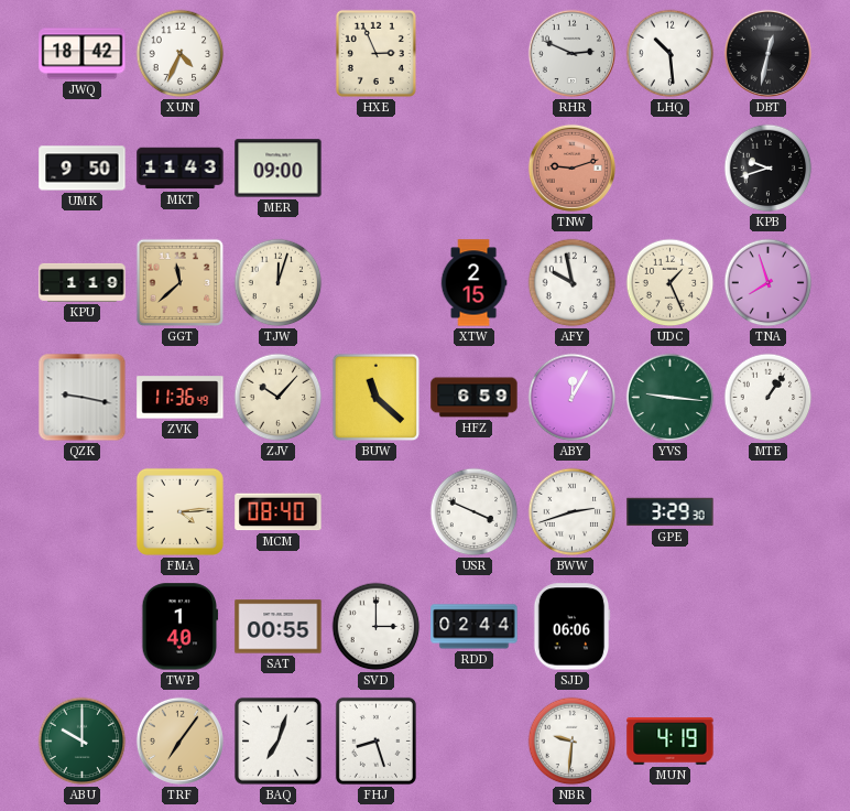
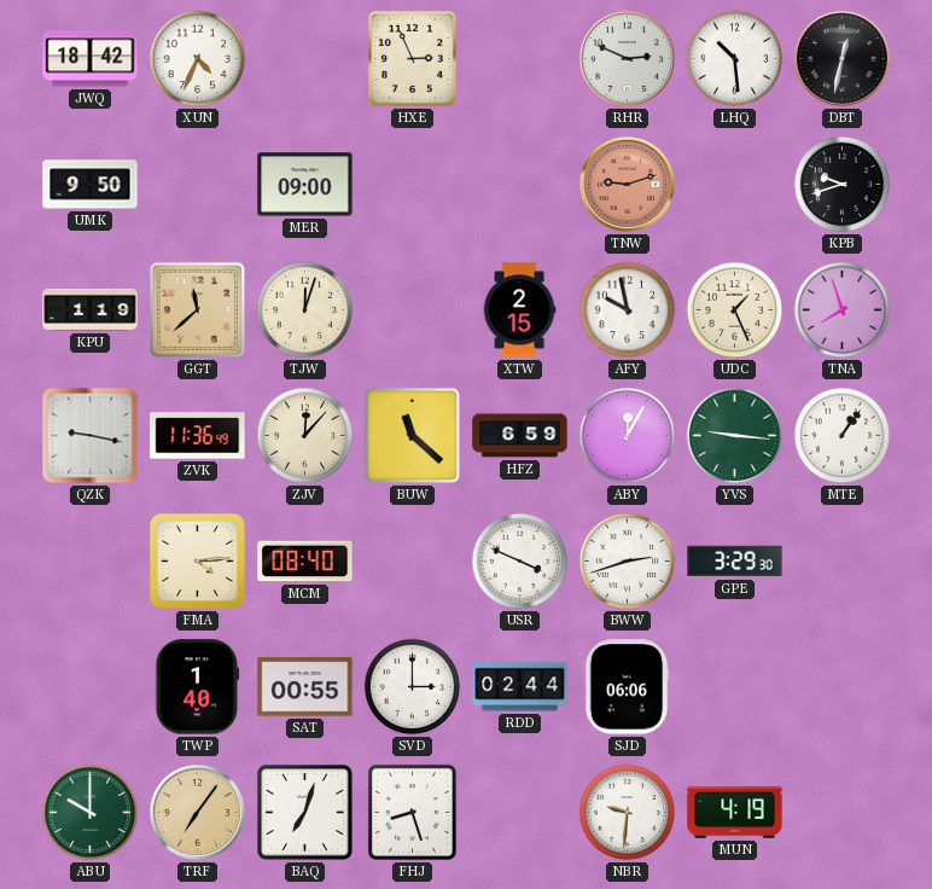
MKT: 11:43 -> none (181, 169)
ZJV: 10:07 -> 12:07 (305, 436)
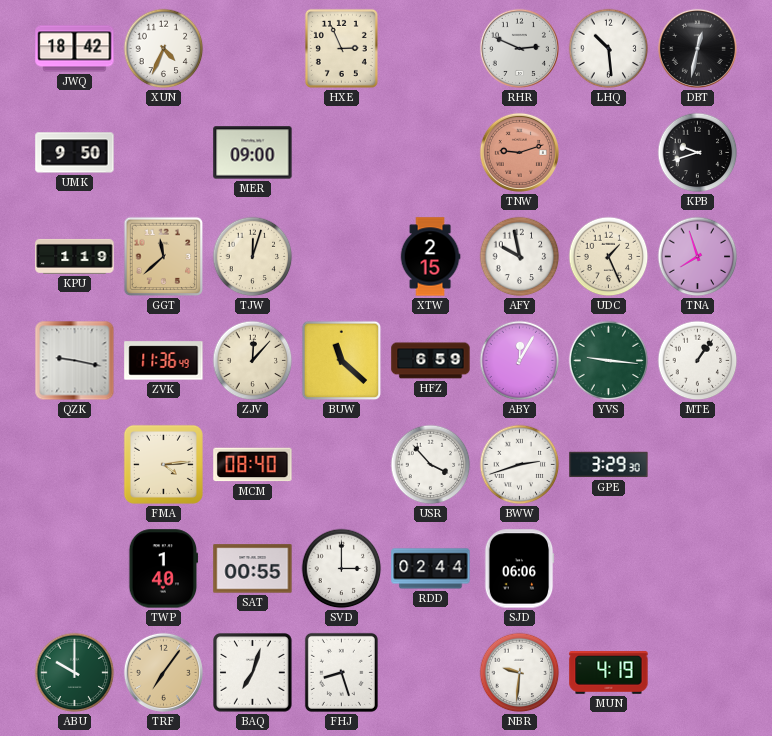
USR: 3:49 -> 3:53 (431, 465)
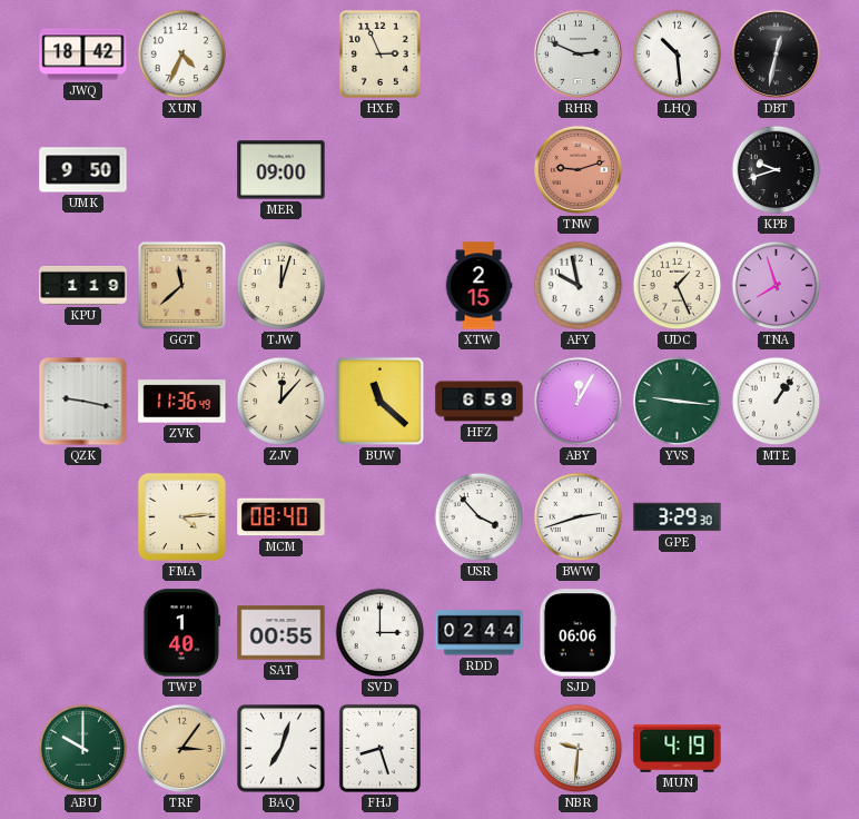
TRF: 7:06 -> 3:06 (181, 748)
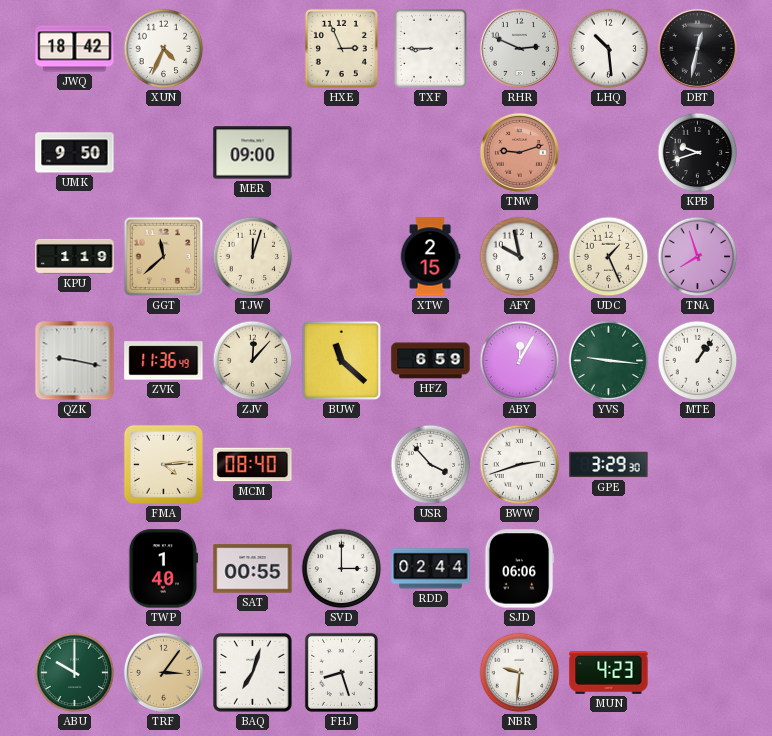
TXF: none -> 8:45 (430, 48)
MUN: 4:19 -> 4:23 (609, 673)
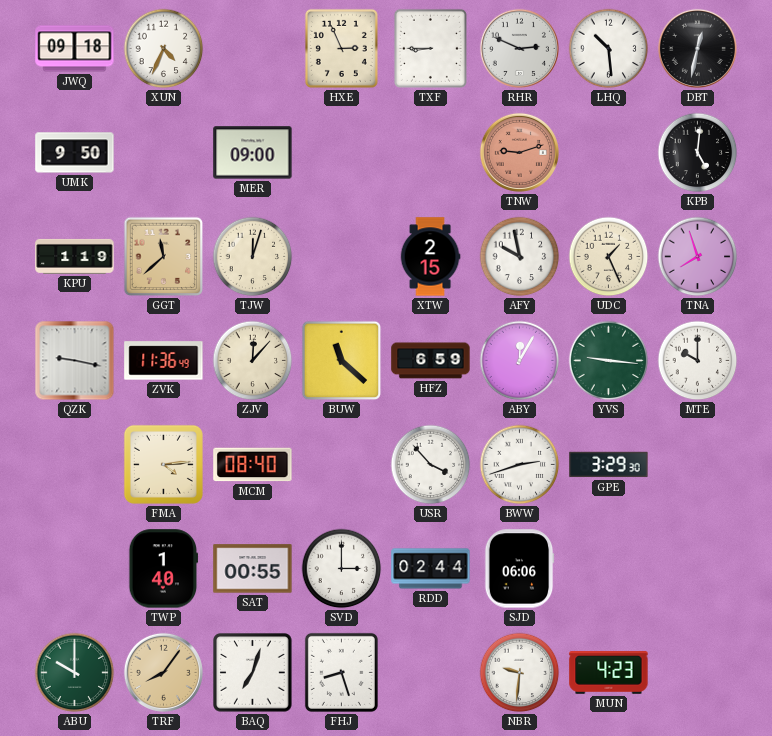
JWQ: 18:42 -> 09:18 (75, 49)
KPB: 9:42 -> 5:01 (698, 153)
MTE: 1:06 -> 10:00 (698, 361)
TRF: 3:06 -> 8:06 (163, 672)
